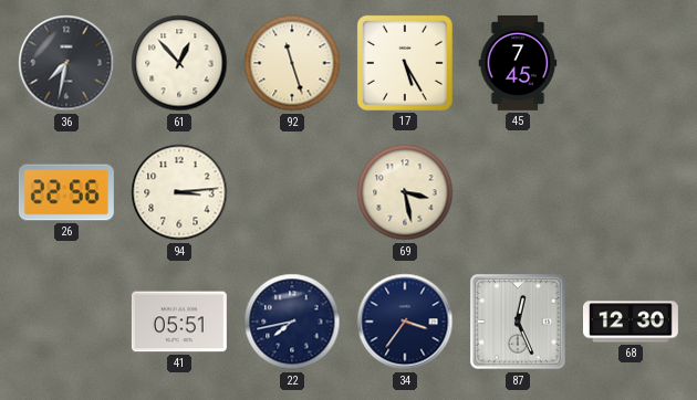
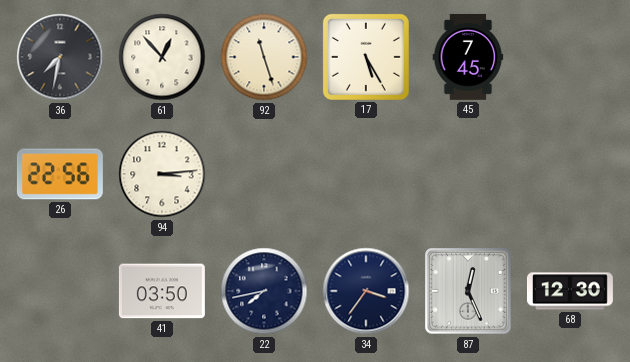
69: 3:28 -> none (405, 192)
41: 05:51 -> 03:50 (162, 291)
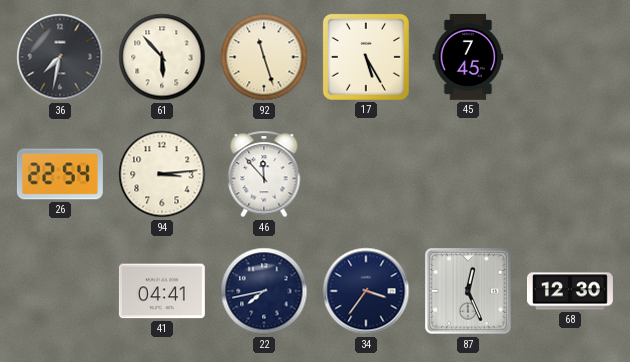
61: 12:53 -> 5:53 (162, 57)
26: 22:56 -> 22:54 (60, 174)
46: none -> 11:53 (264, 174)
41: 03:50 -> 04:41 (162, 291)
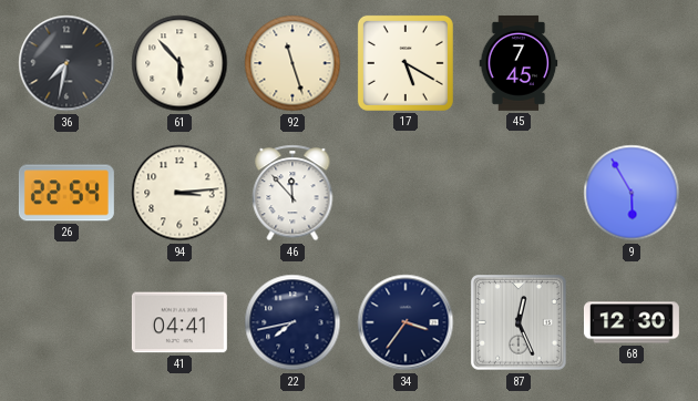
17: 5:25 -> 5:20 (406, 63)
9: none -> 5:55 (632, 193)
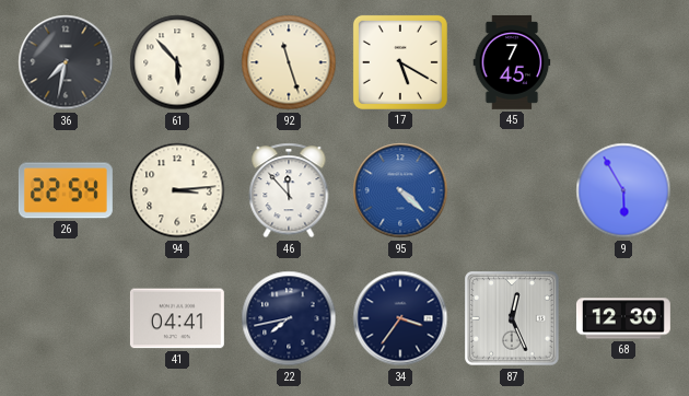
95: none -> 4:22 (400, 190)
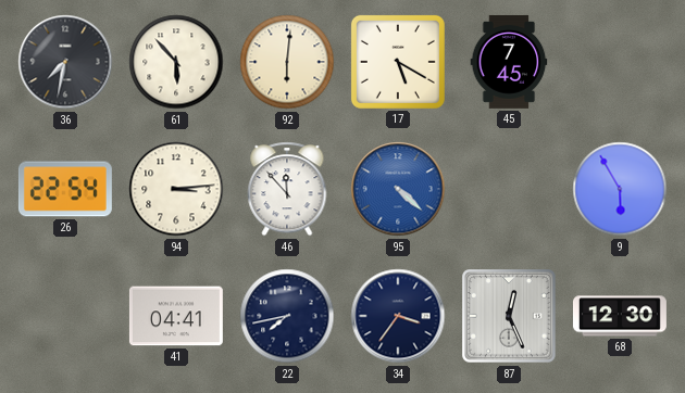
92: 11:27 -> 6:01 (287, 62)
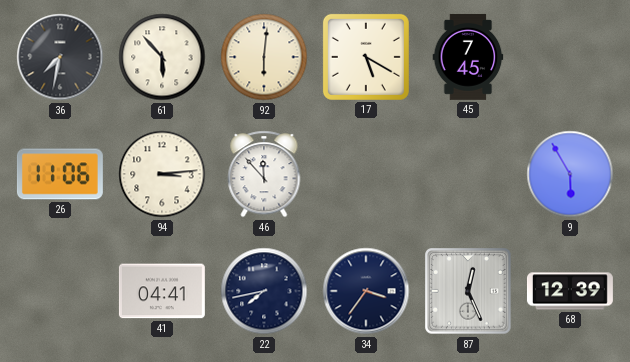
26: 22:54 -> 11:06 (60, 174)
95: 4:22 -> none (398, 189)
68: 12:30 -> 12:39 (570, 291)
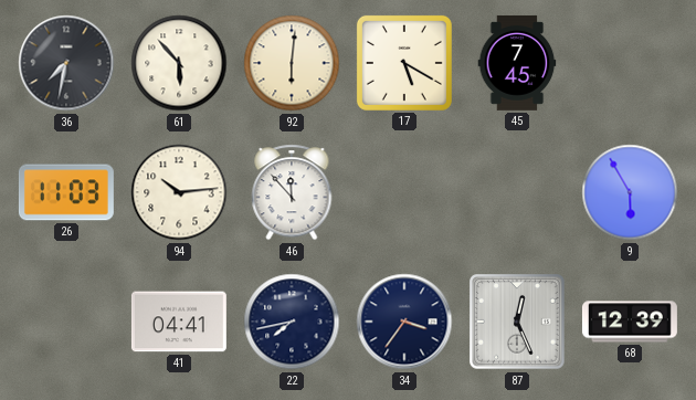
26: 11:06 -> 11:03 (66, 192)
94: 3:14 -> 10:14 (179, 192)
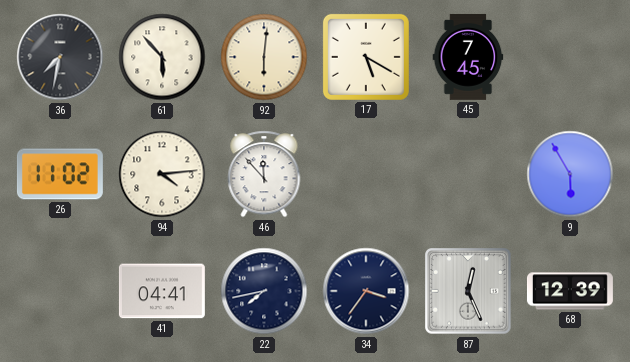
26: 11:03 -> 11:02 (60, 174)
94: 10:14 -> 4:14 (162, 174)
